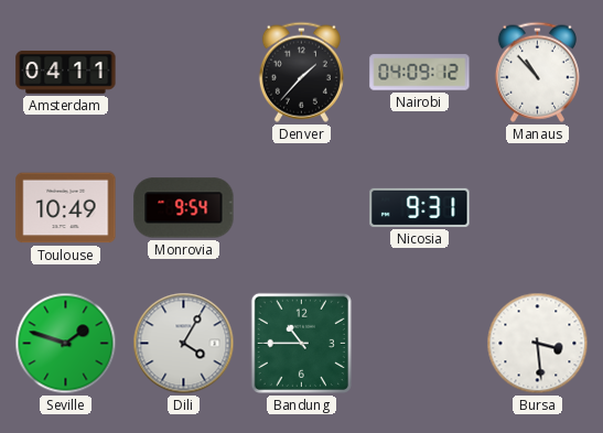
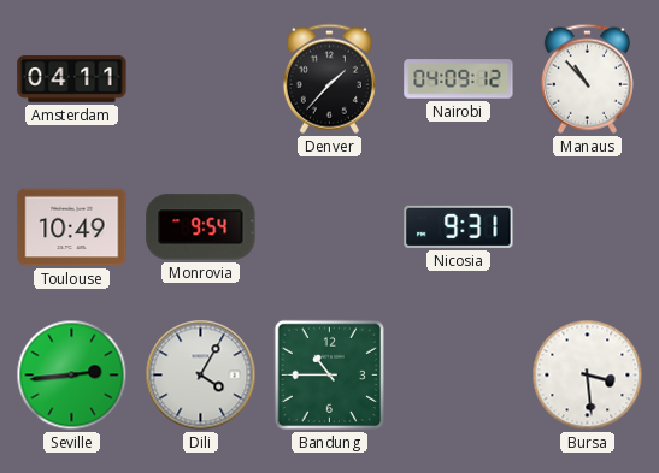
Seville: 1:48 -> 2:44 (72, 376)
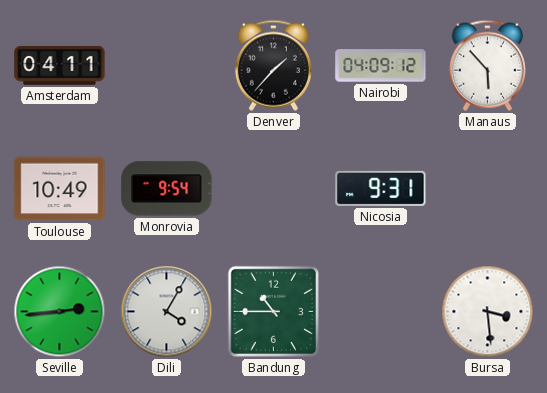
Manaus: 10:53 -> 5:53 (487, 65)
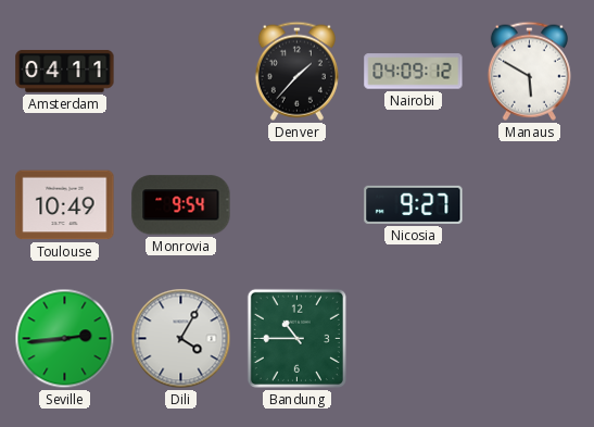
Manaus: 5:53 -> 5:50 (529, 71)
Nicosia: 9:31 -> 9:27 (414, 204)
Bursa: 3:29 -> none (488, 312)
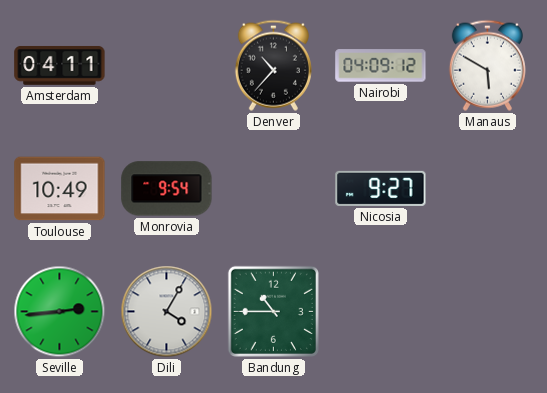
Denver: 1:37 -> 10:37 (273, 65)
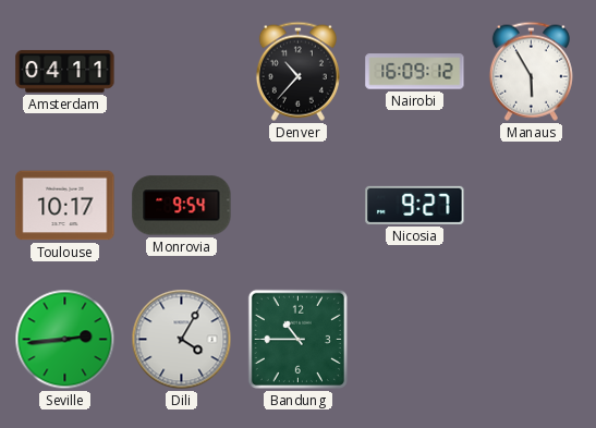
Nairobi: 04:09 -> 16:09 (415, 72)
Manaus: 5:50 -> 5:55 (531, 71)
Toulouse: 10:49 -> 10:17 (65, 206)
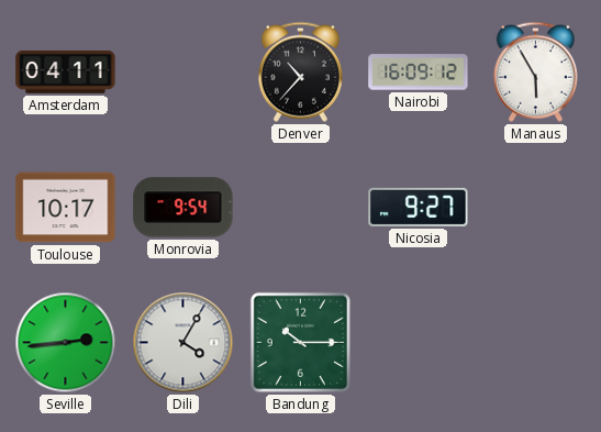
Bandung: 10:45 -> 10:15 (300, 342)
